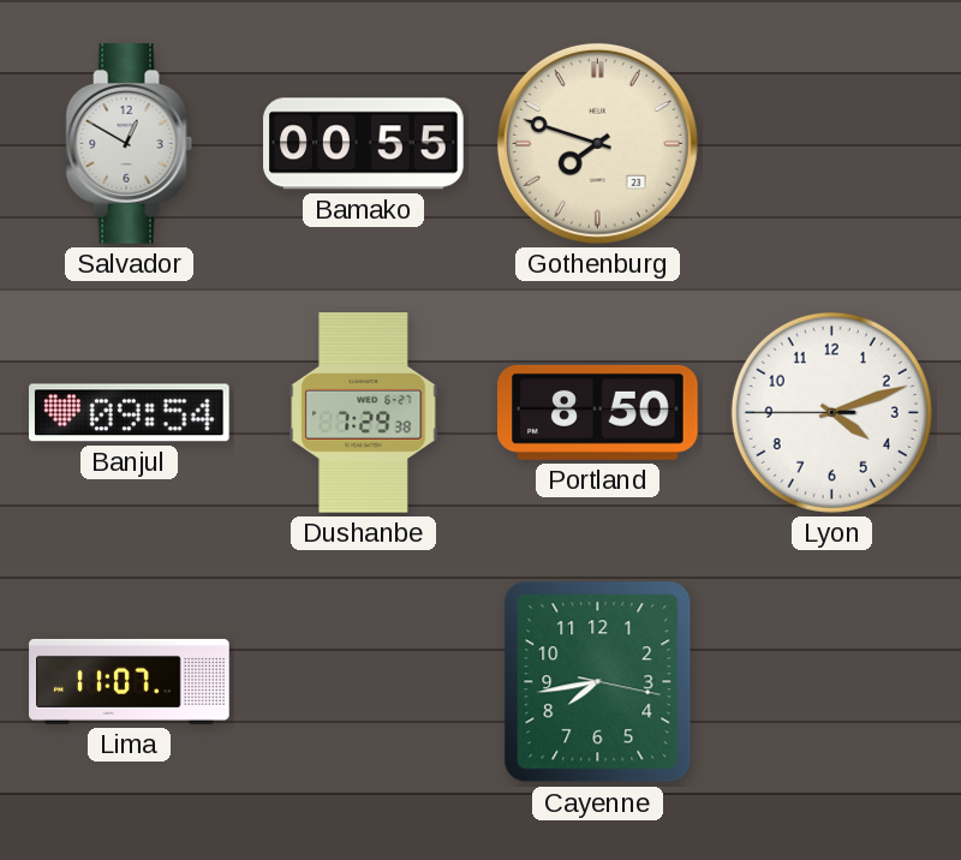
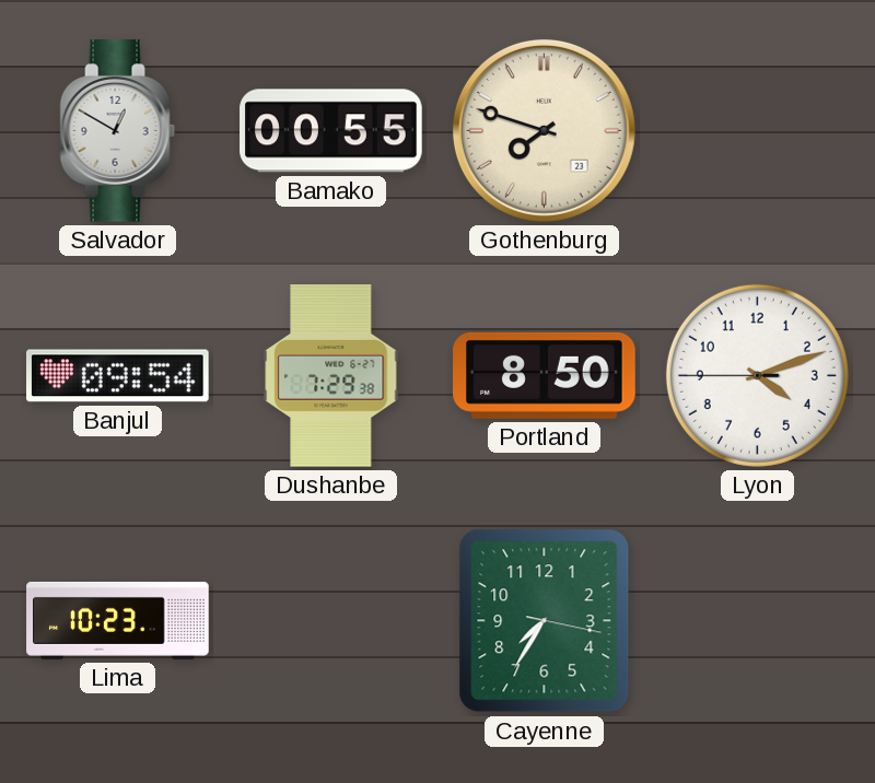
Lima: 11:07 -> 10:23 (118, 620)
Cayenne: 7:43 -> 7:35 (545, 621)
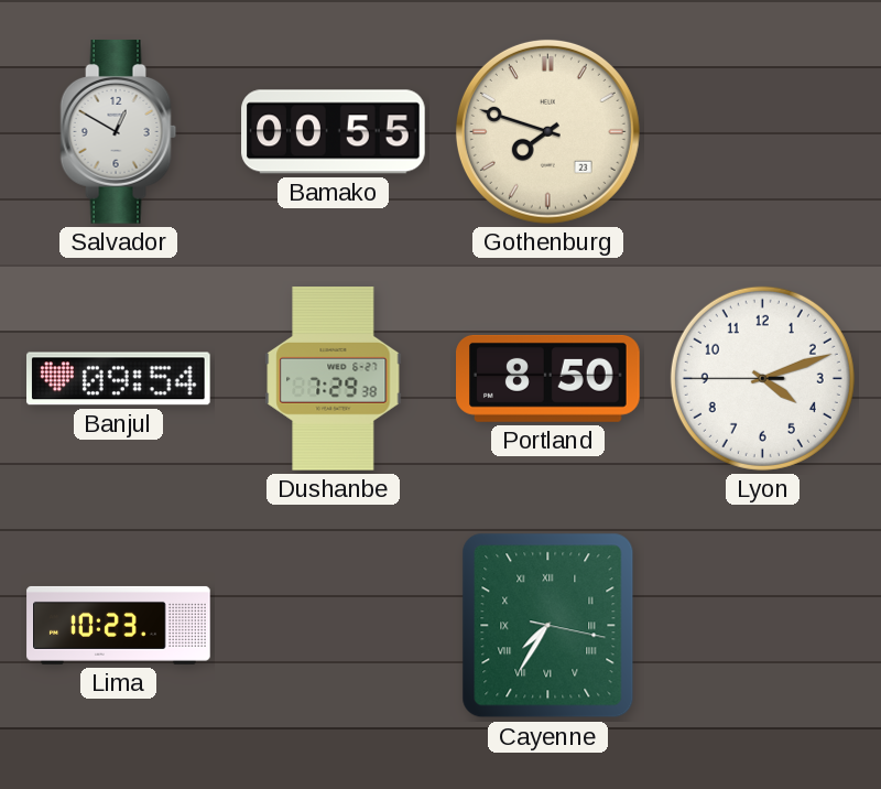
Cayenne numerals: Arabic -> Roman (548, 626)
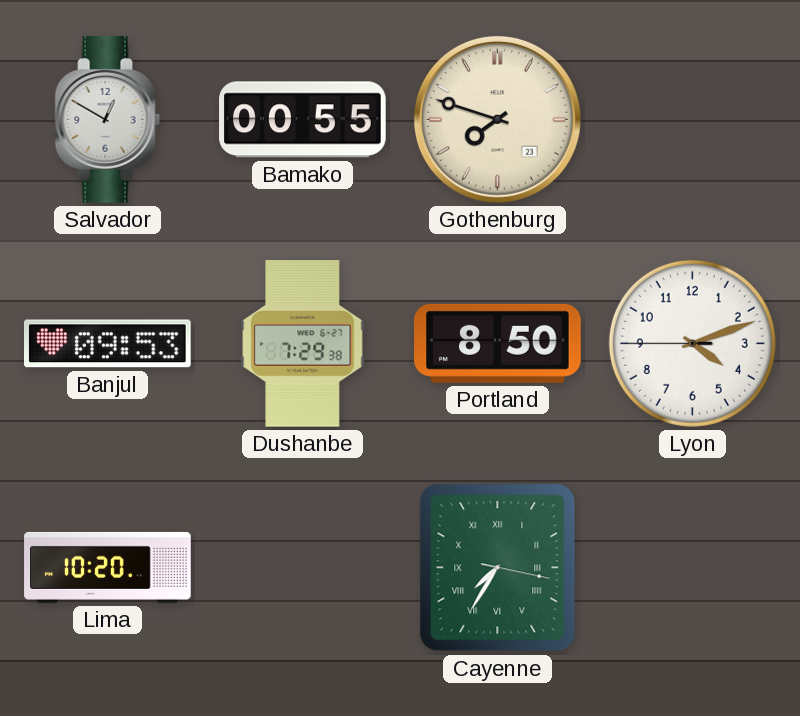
Banjul: 09:54 -> 09:53 (108, 344)
Lima: 10:23 -> 10:20 (108, 567)
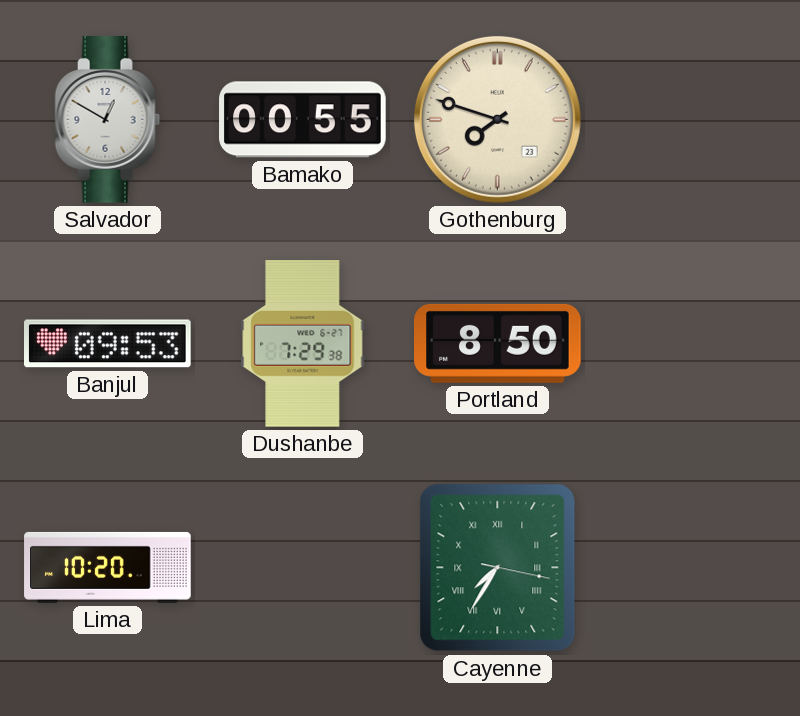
Lyon: 4:11 -> none (692, 343)
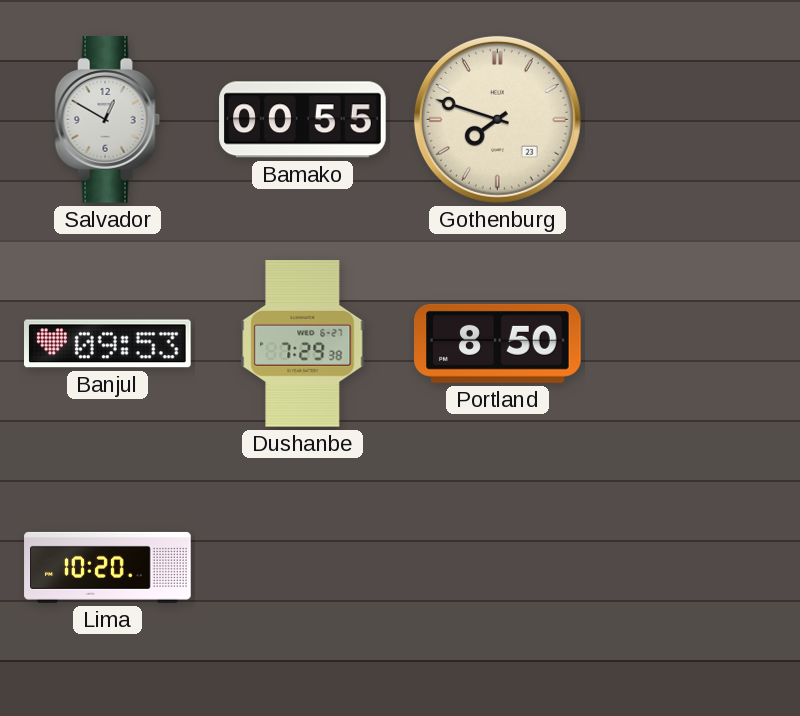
Cayenne: 7:35 -> none (498, 568)
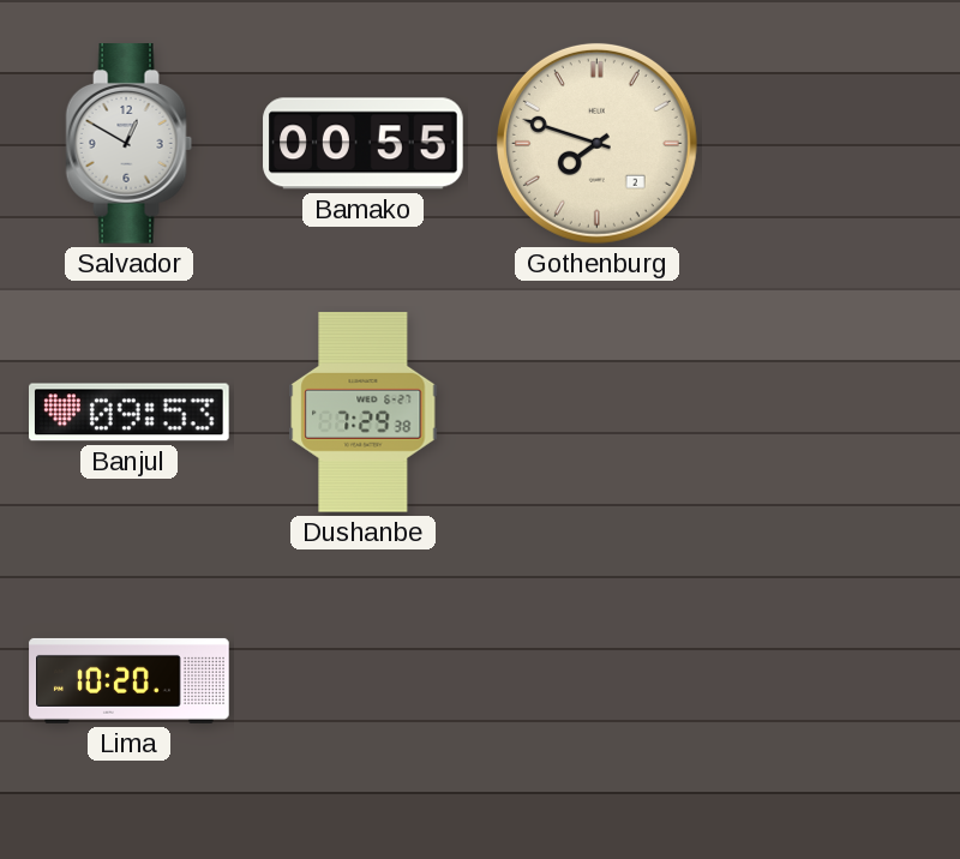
Gothenburg date: 23 -> 2 (596, 143)
Portland: 8:50 -> none (498, 343)
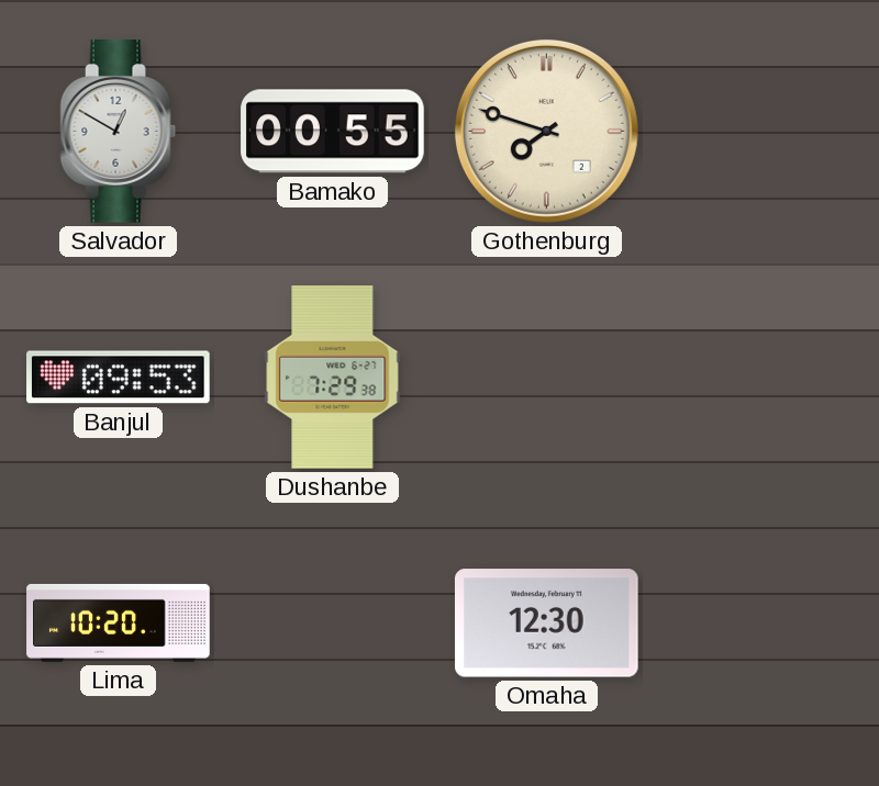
Omaha: none -> 12:30 (546, 624)
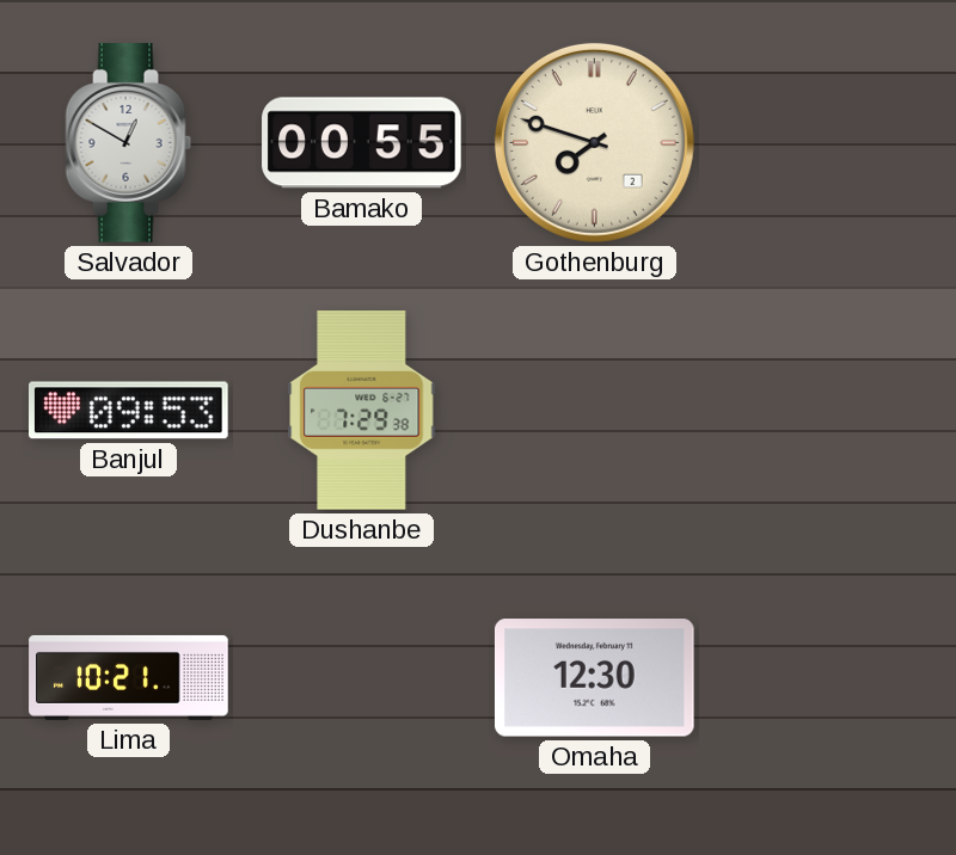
Lima: 10:20 -> 10:21 (129, 677)
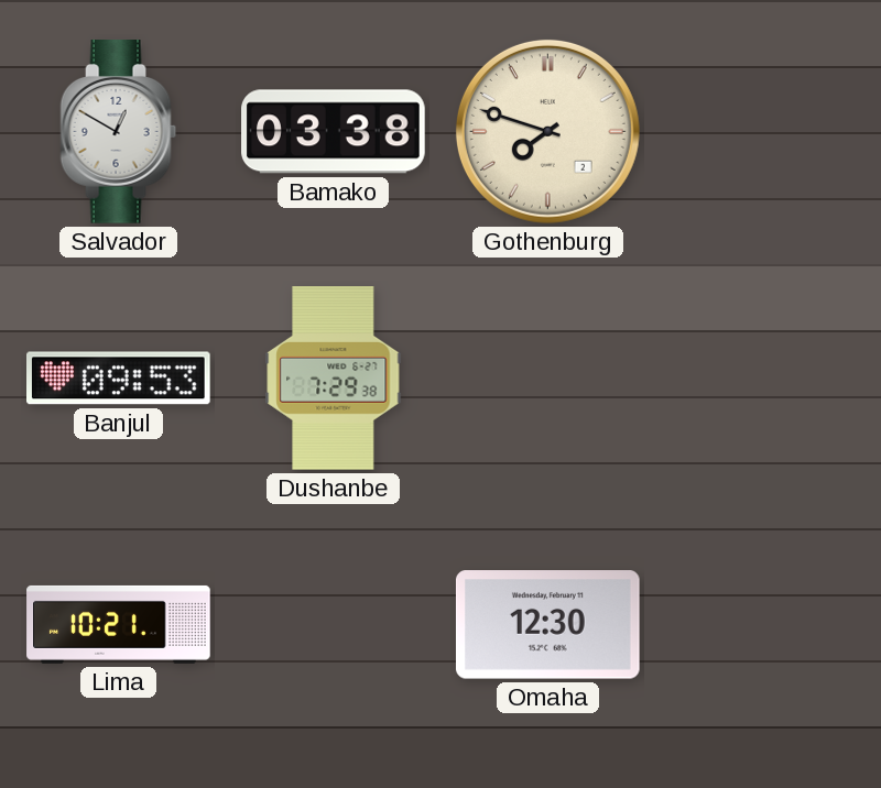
Bamako: 00:55 -> 03:38 (334, 132)
